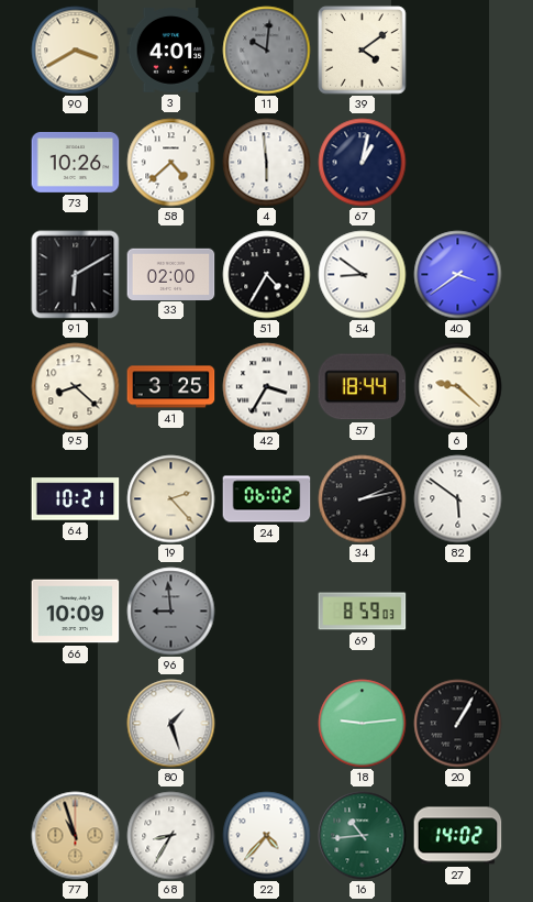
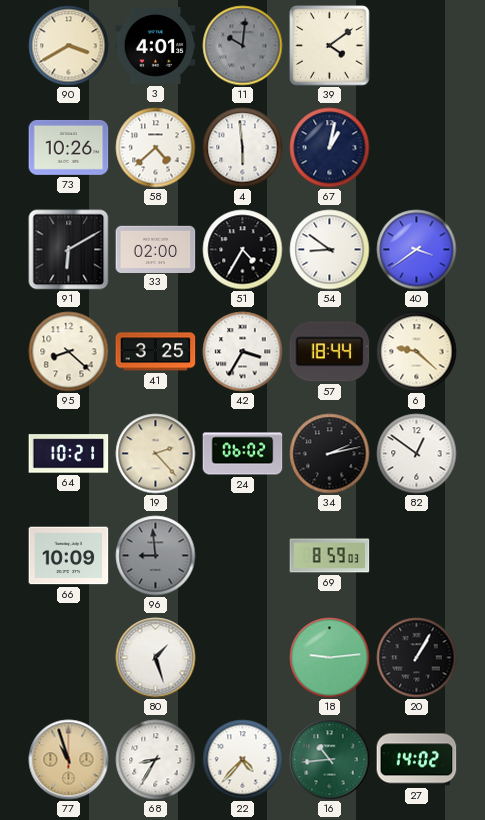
82: 5:51 -> 12:51 (417, 454)
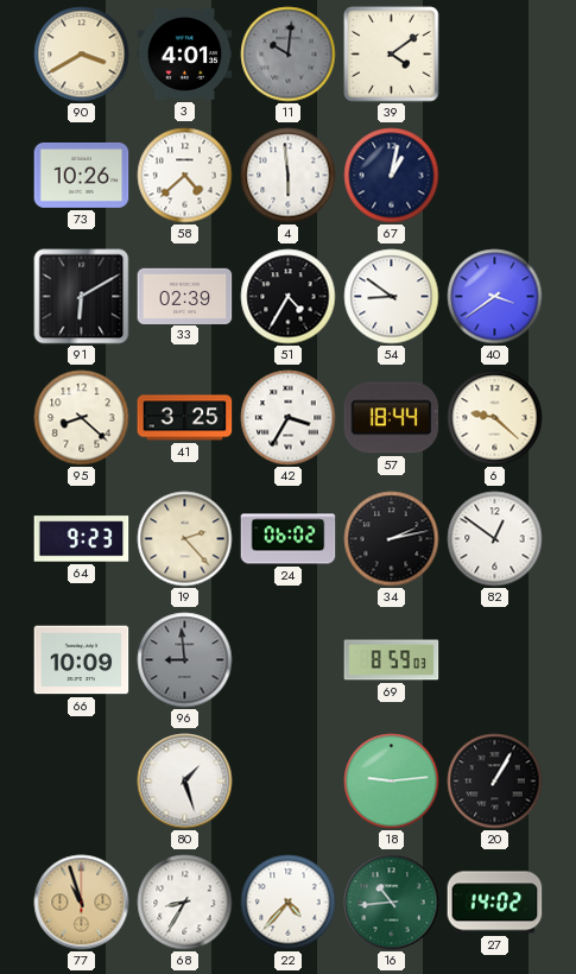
33: 02:00 -> 02:39 (185, 296)
64: 10:21 -> 9:23 (82, 539)
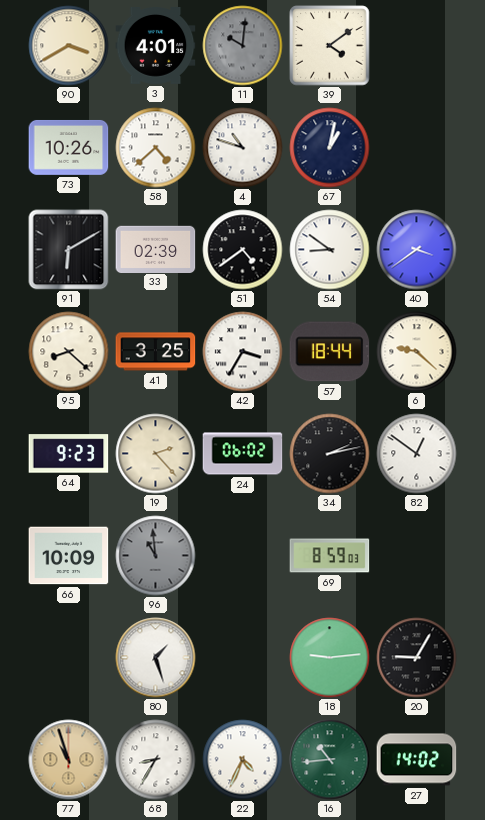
4: 5:59 -> 10:48 (243, 148)
51: 4:35 -> 4:39 (243, 250)
96: 8:59 -> 10:59 (156, 556)
20: 1:05 -> 9:05 (417, 658)
22: 4:37 -> 4:34 (243, 760)
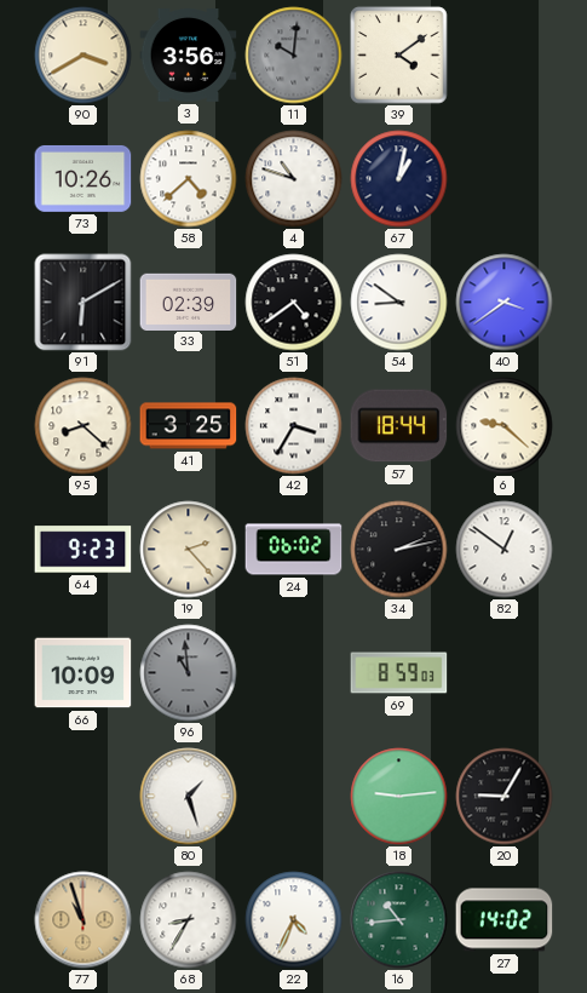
3: 4:01 -> 3:56 (189, 56)
